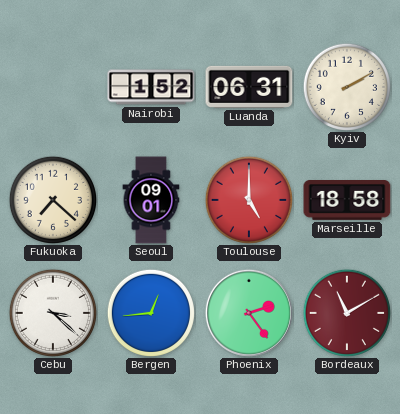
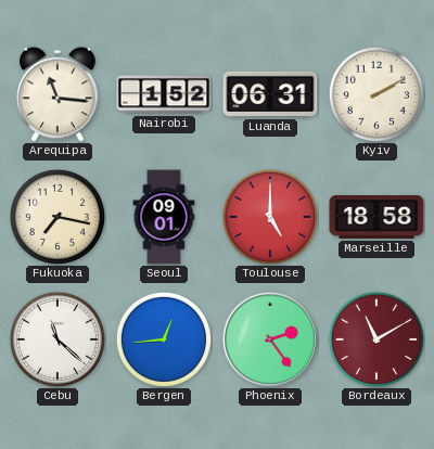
Arequipa: none -> 11:16 (58, 94)
Fukuoka: 7:22 -> 7:17 (56, 216)
Cebu: 3:22 -> 11:22 (56, 338)
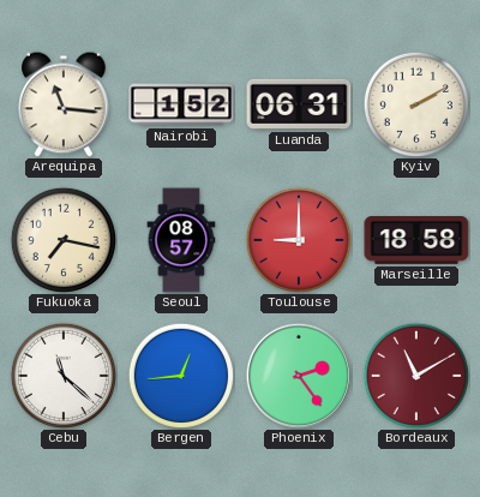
Seoul: 09:01 -> 08:57 (181, 240)
Toulouse: 5:00 -> 9:00 (298, 239)
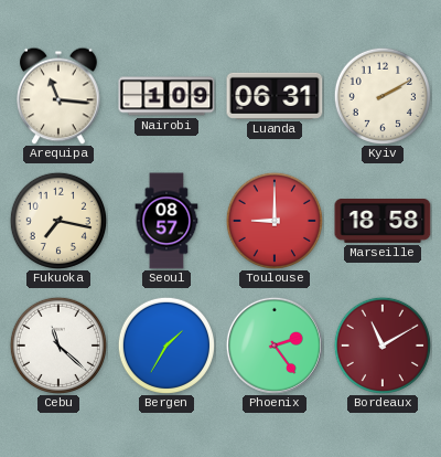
Nairobi: 1:52 -> 1:09 (166, 96)
Bergen: 12:44 -> 1:35 (165, 344)
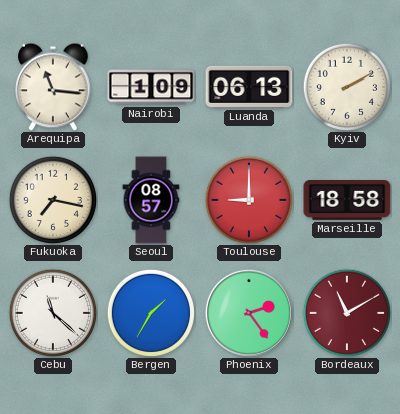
Luanda: 06:31 -> 06:13 (249, 87)
